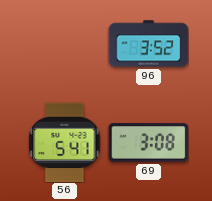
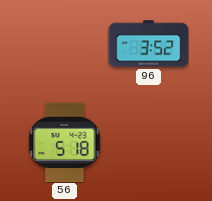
56: 5:41 -> 5:18 (65, 142)
69: 3:08 -> none (148, 143)
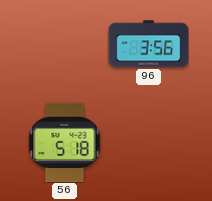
96: 3:52 -> 3:56 (148, 44)
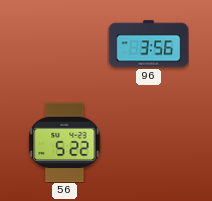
56: 5:18 -> 5:22 (65, 142)
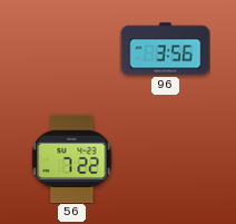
56: 5:22 -> 7:22 (72, 158)
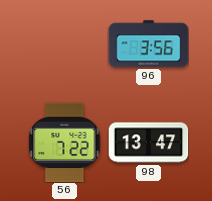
98: none -> 13:47 (148, 143)
